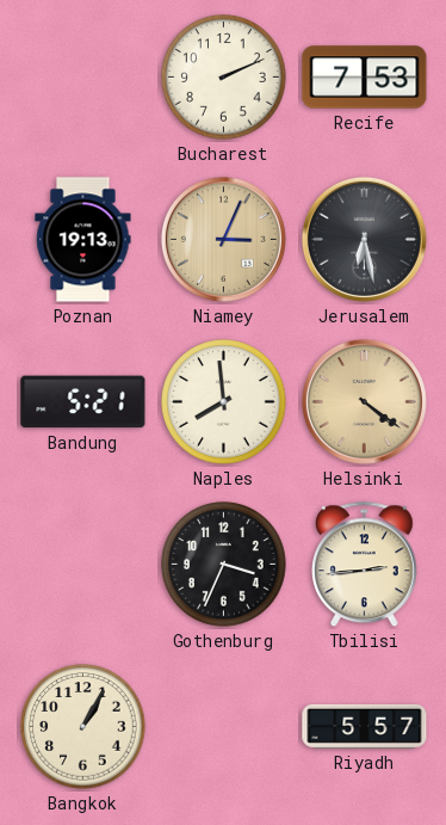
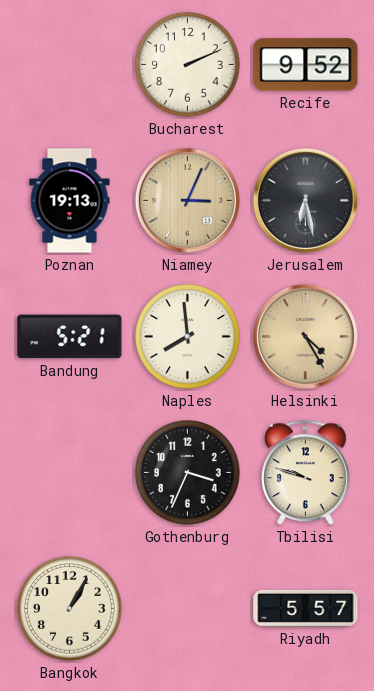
Recife: 7:53 -> 9:52 (306, 65)
Helsinki: 4:21 -> 4:25 (305, 336)
Tbilisi: 2:44 -> 9:48 (306, 473)
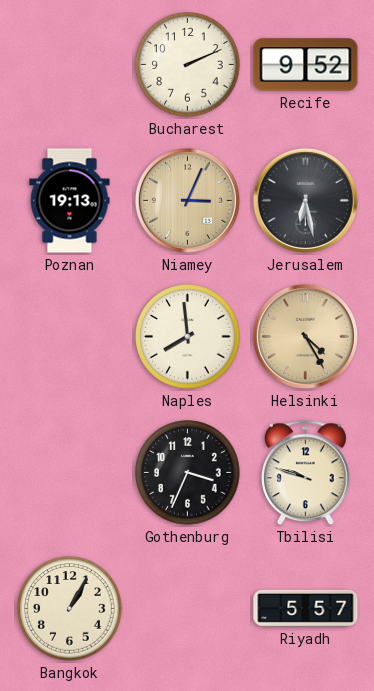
Bandung: 5:21 -> none (70, 337)
